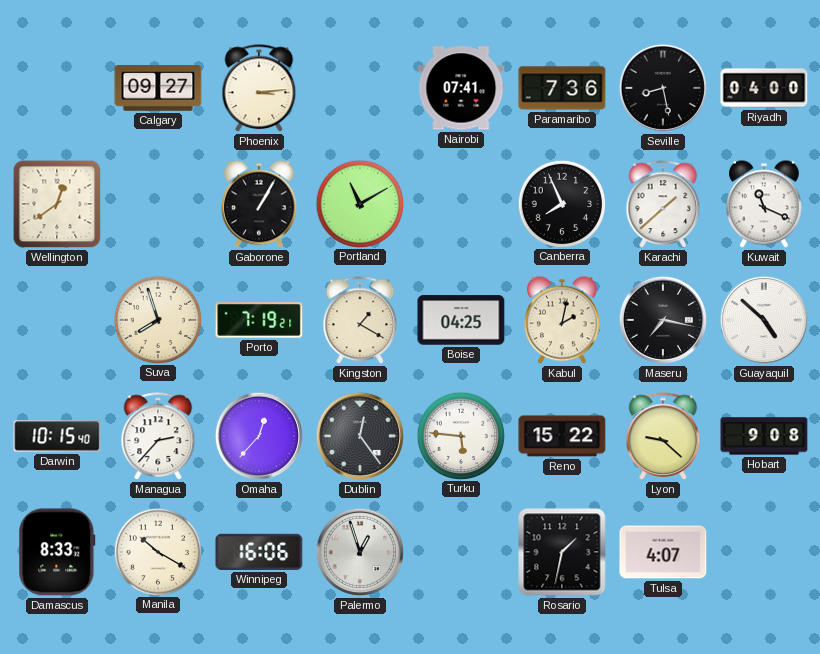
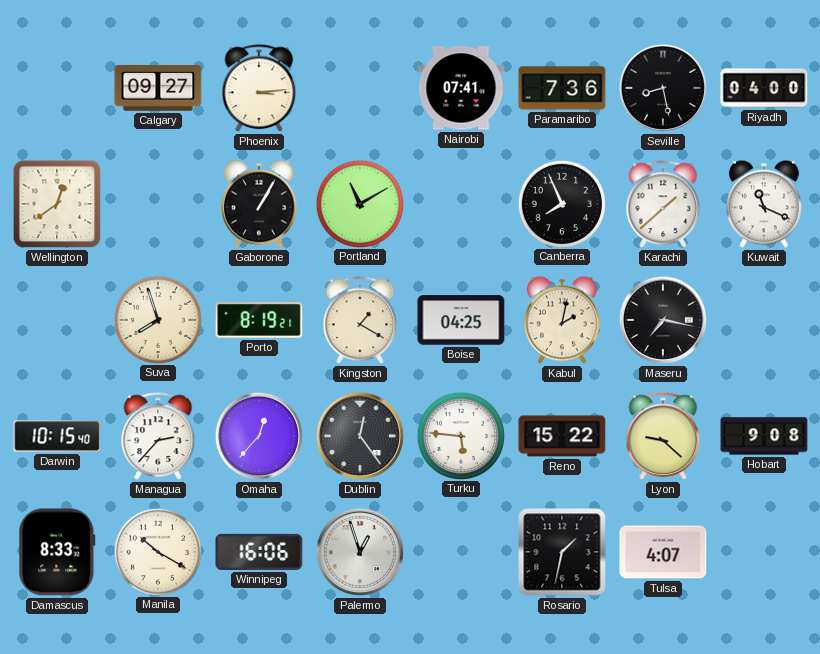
Porto: 7:19 -> 8:19 (259, 320)
Guayaquil: 4:52 -> none (764, 320)
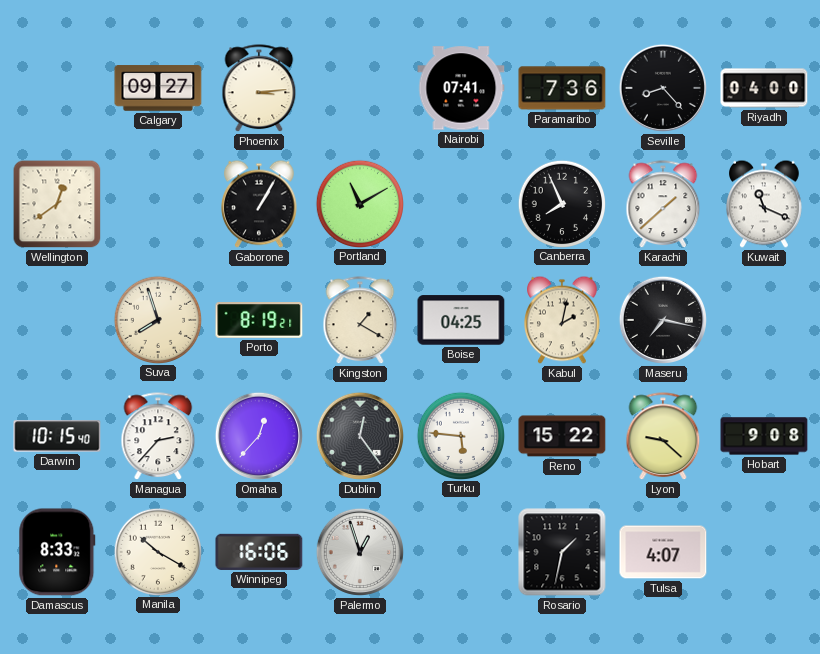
Seville: 8:28 -> 8:23 (663, 88)
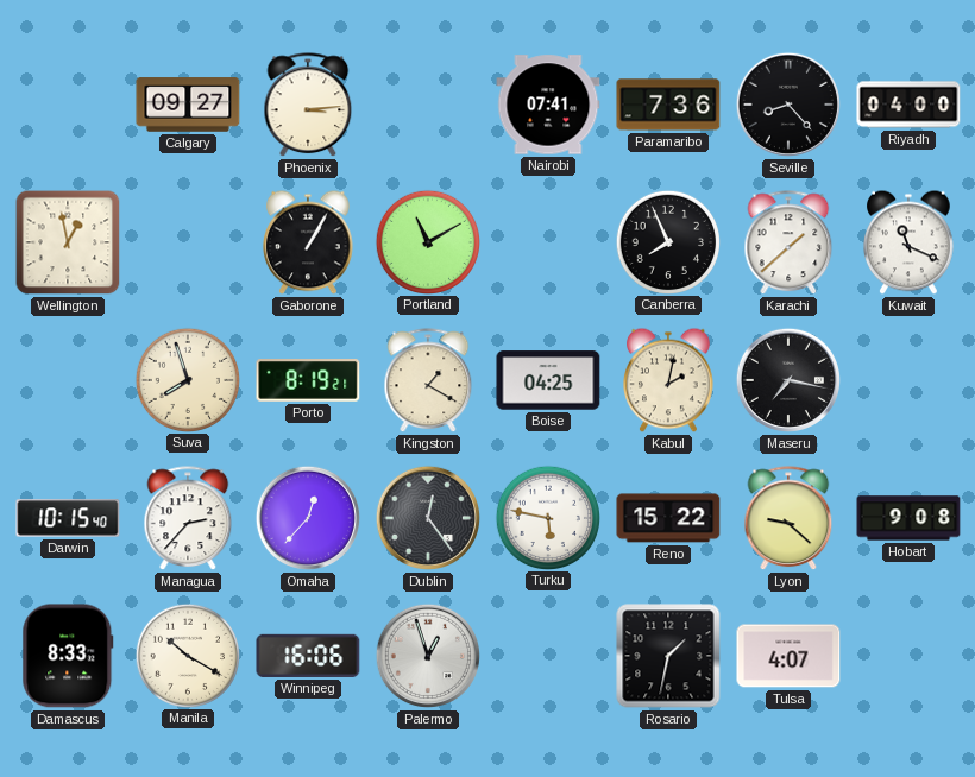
Wellington: 12:39 -> 12:58 (68, 242)
Turku: 5:46 -> 5:47 (547, 517)
